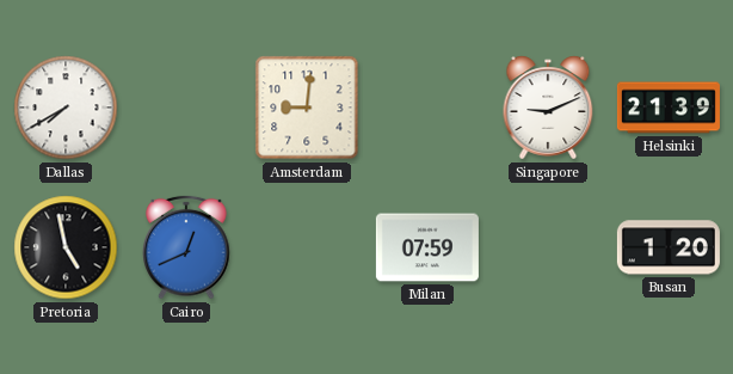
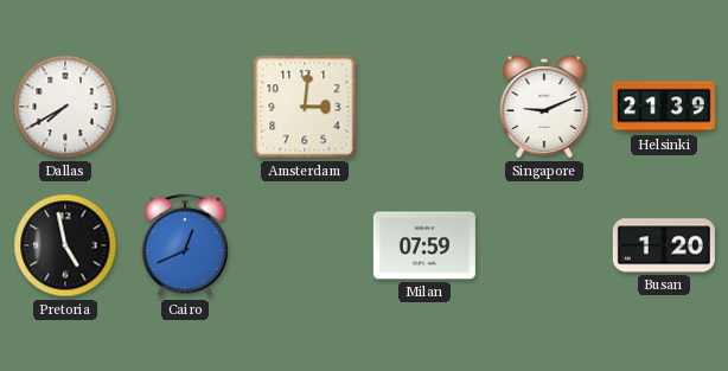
Amsterdam: 9:01 -> 3:01 (305, 107)
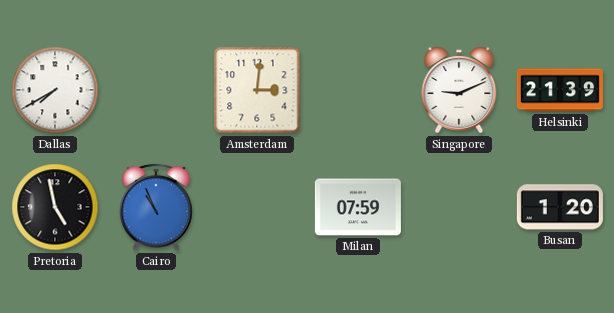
Cairo: 12:41 -> 10:56 (156, 207)
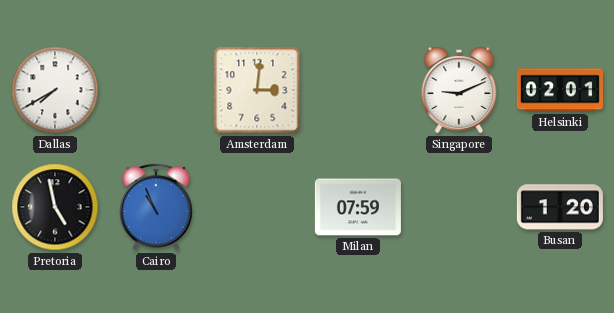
Helsinki: 21:39 -> 02:01 (560, 90)
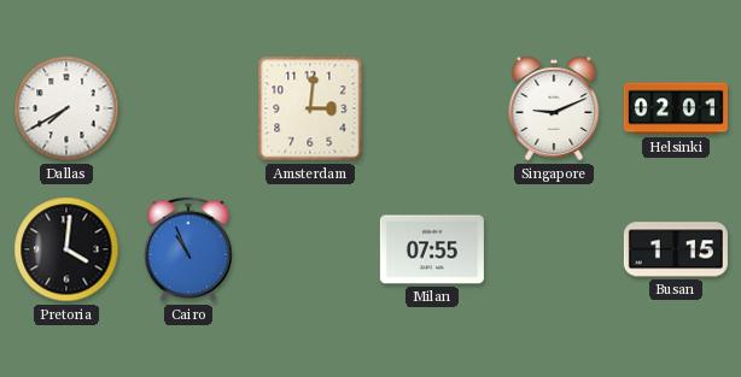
Pretoria: 4:58 -> 4:01 (66, 249)
Milan: 07:59 -> 07:55 (432, 249)
Busan: 1:20 -> 1:15 (676, 249)
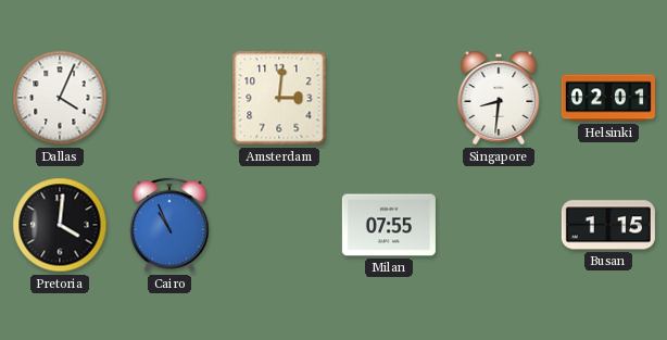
Dallas: 7:40 -> 4:04 (60, 98)
Singapore: 9:11 -> 8:31 (499, 98)
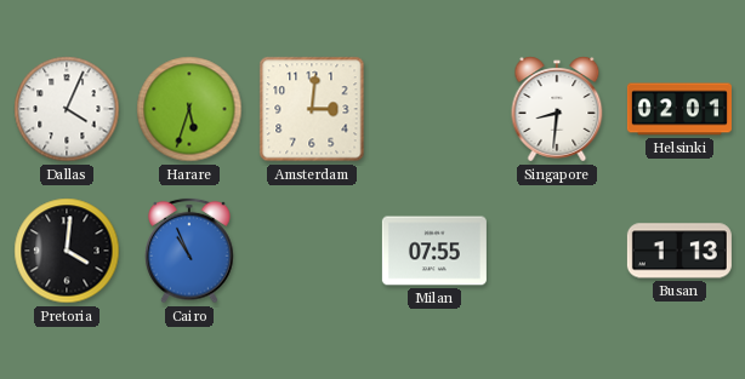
Harare: none -> 5:33 (189, 109)
Busan: 1:15 -> 1:13 (679, 251)
